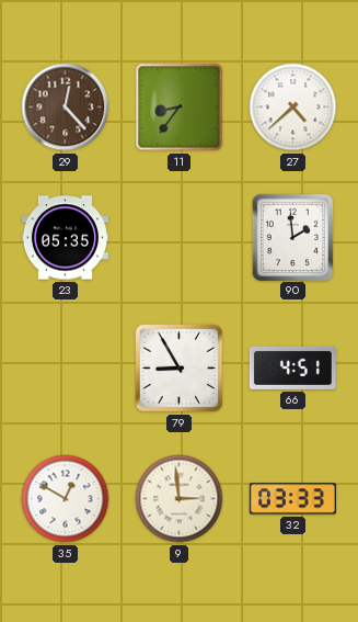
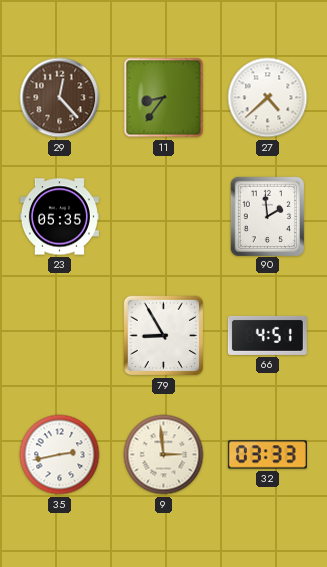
35: 12:50 -> 2:43 (60, 455)
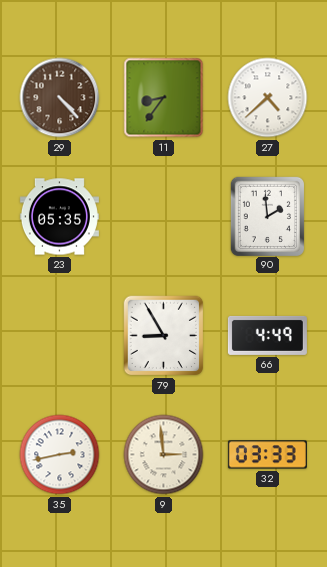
29: 12:23 -> 4:23 (60, 98)
66: 4:51 -> 4:49 (267, 335)
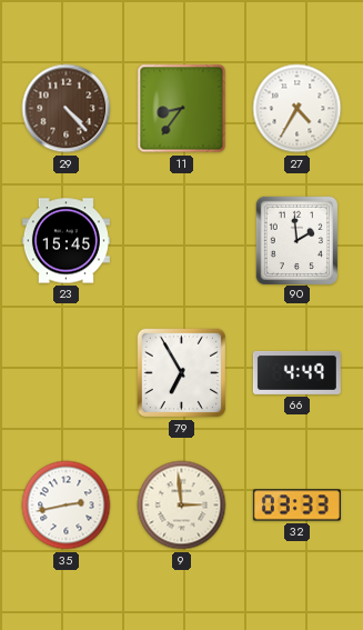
27: 4:38 -> 4:35 (298, 109)
23: 05:35 -> 15:45 (65, 241)
79: 8:55 -> 6:55 (182, 373)
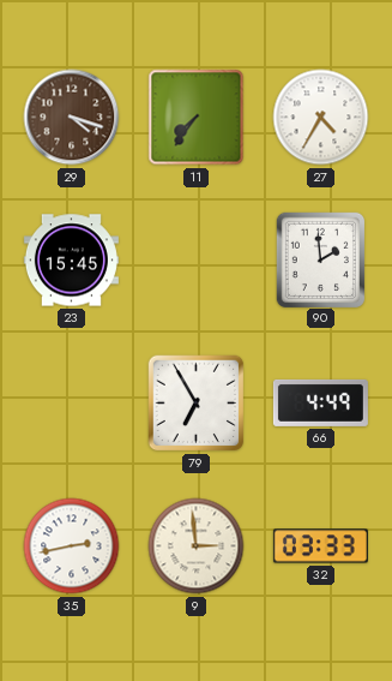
29: 4:23 -> 4:18 (72, 118)
11: 8:36 -> 7:36 (197, 118)
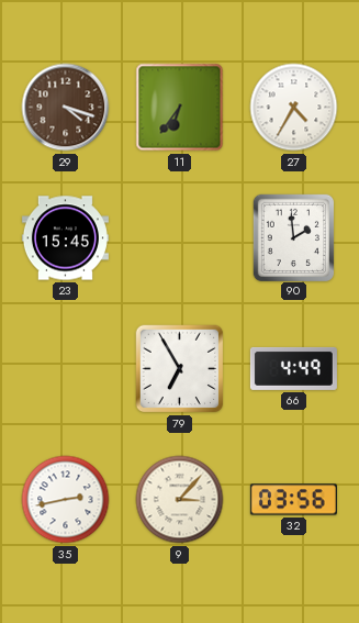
11: 7:36 -> 6:36 (180, 108)
9: 2:59 -> 3:07 (180, 500)
32: 03:33 -> 03:56 (293, 500)
